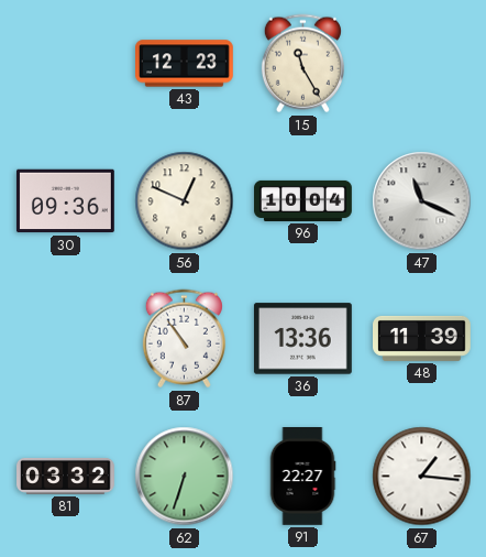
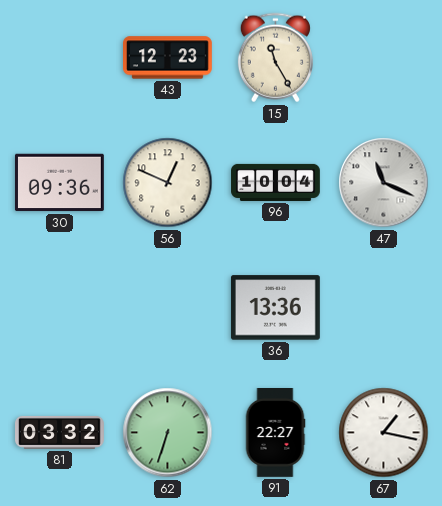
87: 10:54 -> none (184, 339)
48: 11:39 -> none (422, 338)
67: 1:16 -> 1:17 (384, 433)
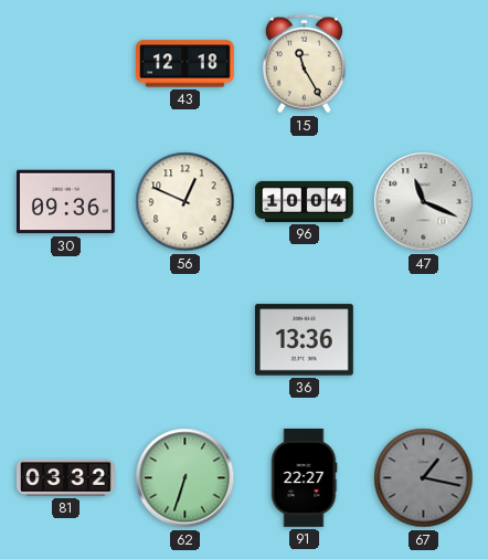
43: 12:23 -> 12:18 (185, 64)
67 dial: white -> grey (424, 478)
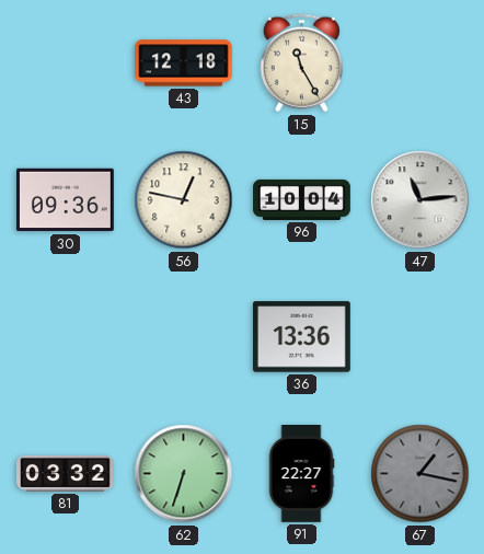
56: 12:49 -> 12:47 (184, 200)
47: 11:19 -> 11:14 (420, 200)
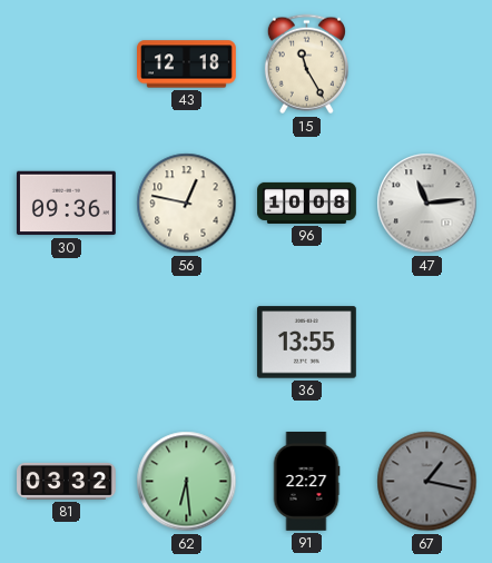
96: 10:04 -> 10:08 (307, 203)
36: 13:36 -> 13:55 (306, 343)
62: 6:33 -> 6:29 (187, 482)
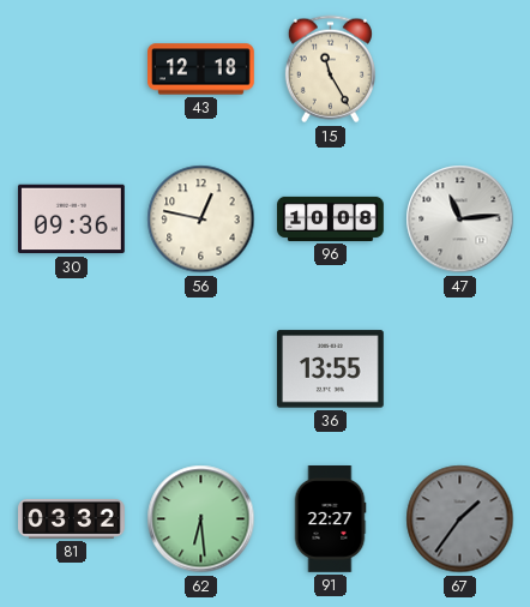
67: 1:17 -> 1:36 (460, 519)
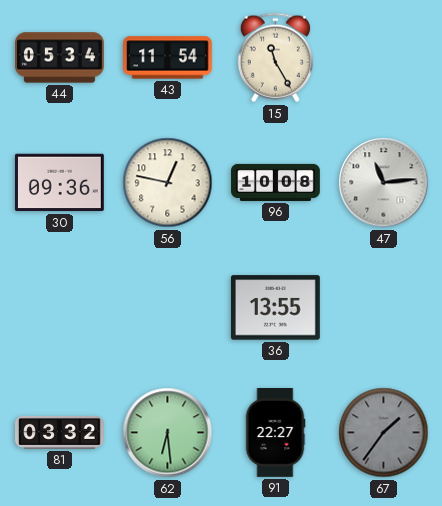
44: none -> 05:34 (60, 58)
43: 12:18 -> 11:54 (168, 58)
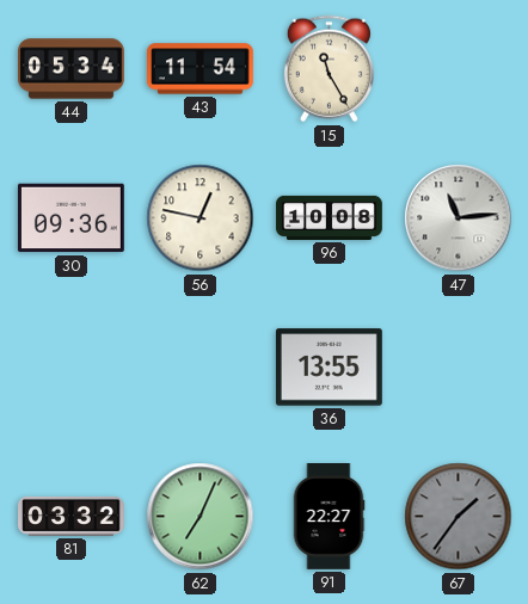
62: 6:29 -> 7:04 (201, 517)
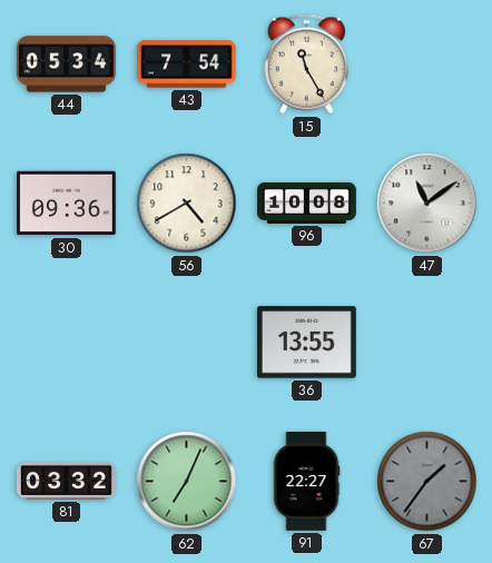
43: 11:54 -> 7:54 (187, 65)
56: 12:47 -> 4:40 (187, 204)
47: 11:14 -> 11:09 (427, 204)
